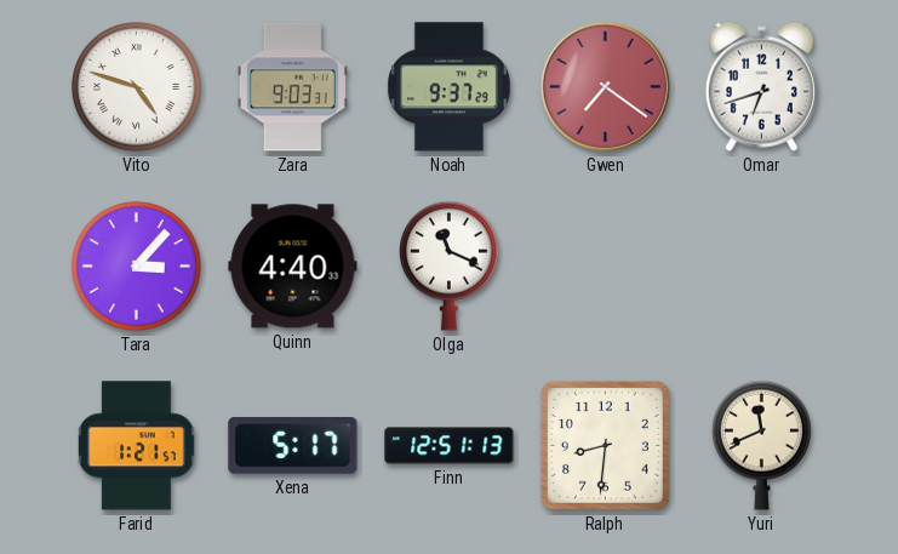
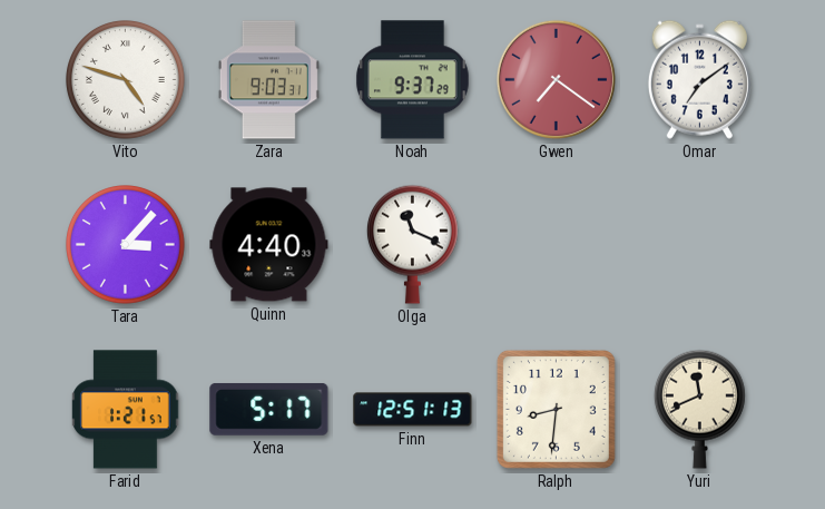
Omar: 6:42 -> 7:09 (699, 79)
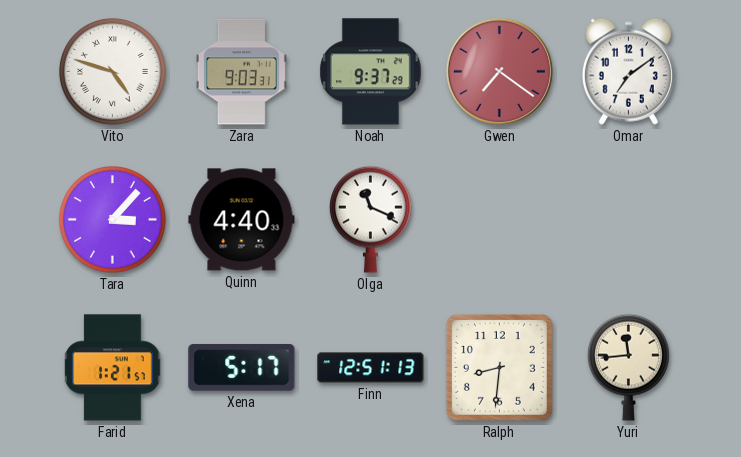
Yuri: 11:41 -> 11:44 (628, 367)
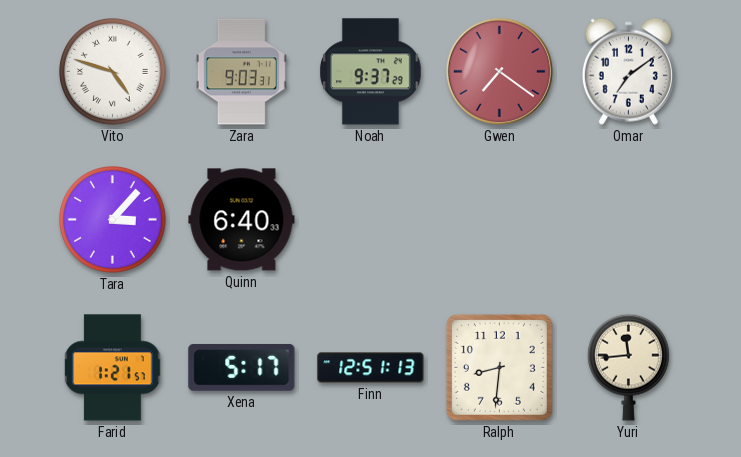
Quinn: 4:40 -> 6:40 (242, 220)
Olga: 11:19 -> none (370, 219)
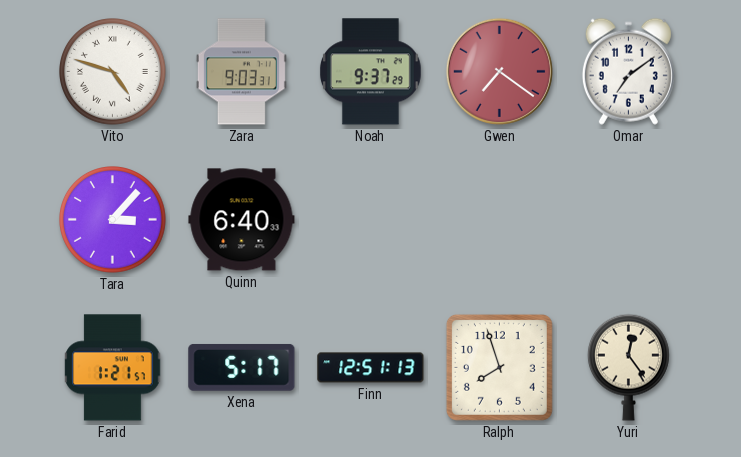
Ralph: 8:31 -> 7:57 (499, 367)
Yuri: 11:44 -> 12:24 (628, 367)
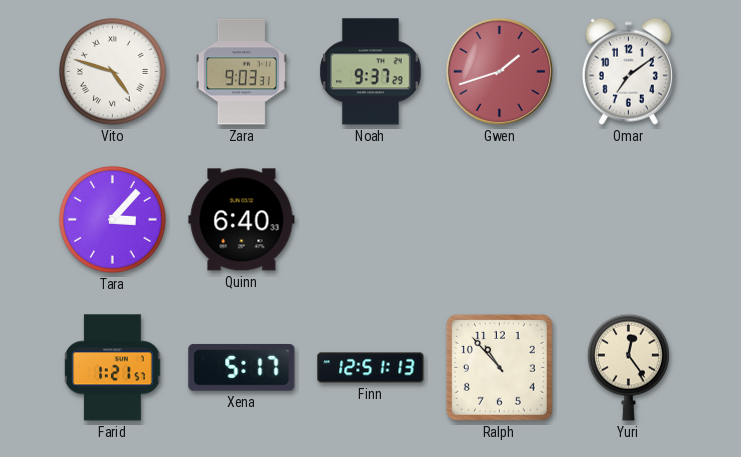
Gwen: 7:21 -> 1:42 (499, 71)
Ralph: 7:57 -> 10:53 (499, 367)
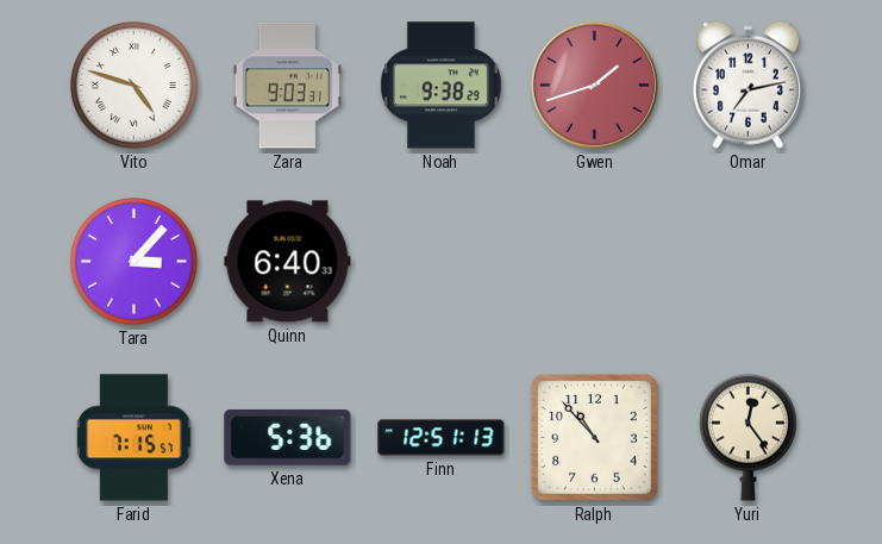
Noah: 9:37 -> 9:38 (440, 86)
Omar: 7:09 -> 7:13 (747, 85)
Farid: 1:21 -> 7:15 (135, 438)
Xena: 5:17 -> 5:36 (288, 437)
